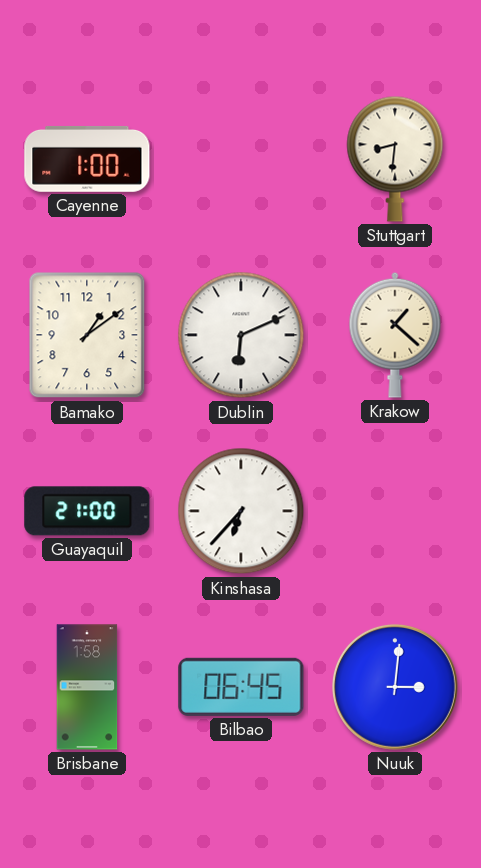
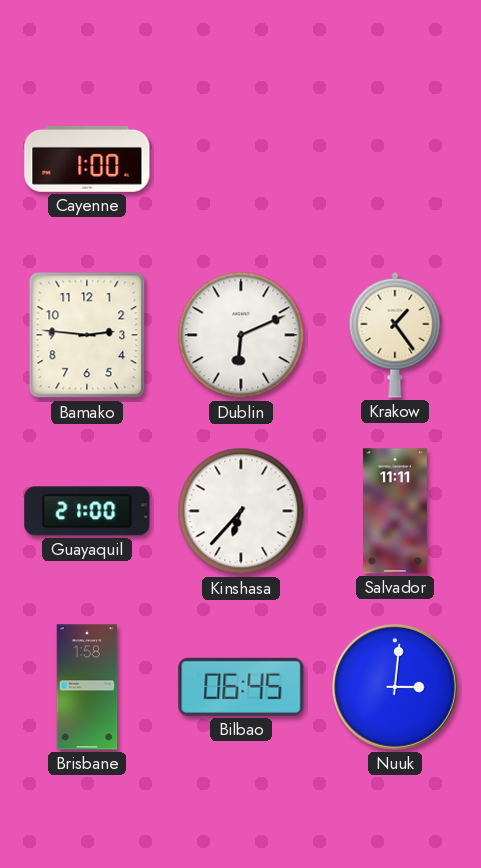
Stuttgart: 8:31 -> none (395, 159)
Bamako: 1:09 -> 2:46 (87, 335)
Krakow: 1:22 -> 1:24 (395, 335)
Salvador: none -> 11:11 (395, 511)
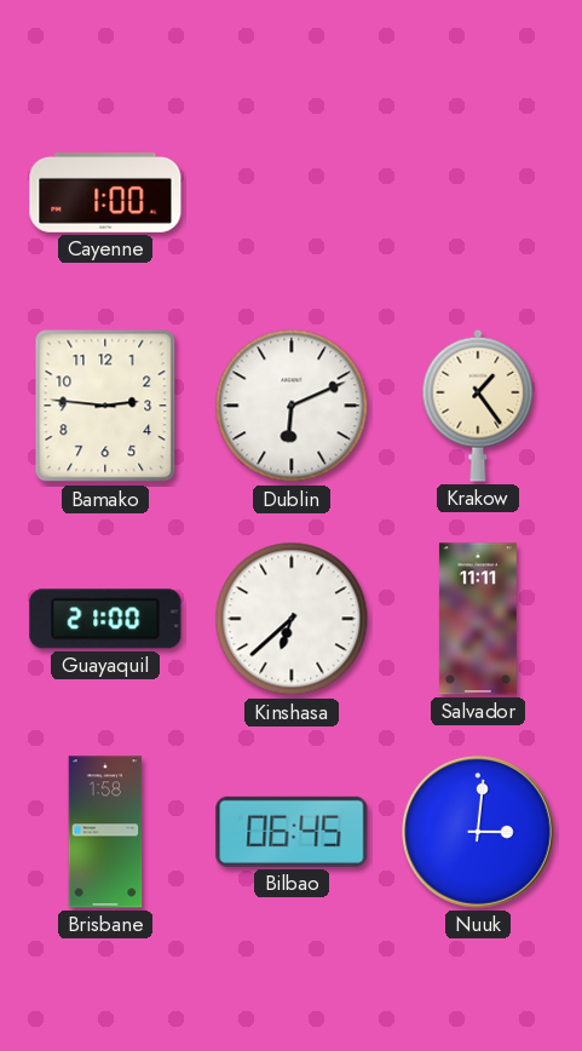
Kinshasa: 6:37 -> 6:38 (292, 619)
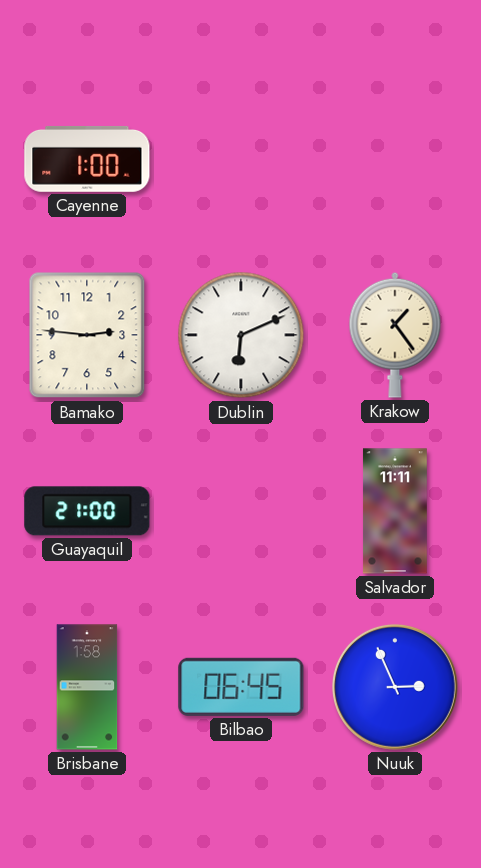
Kinshasa: 6:38 -> none (292, 619)
Nuuk: 3:01 -> 2:56 (395, 687)
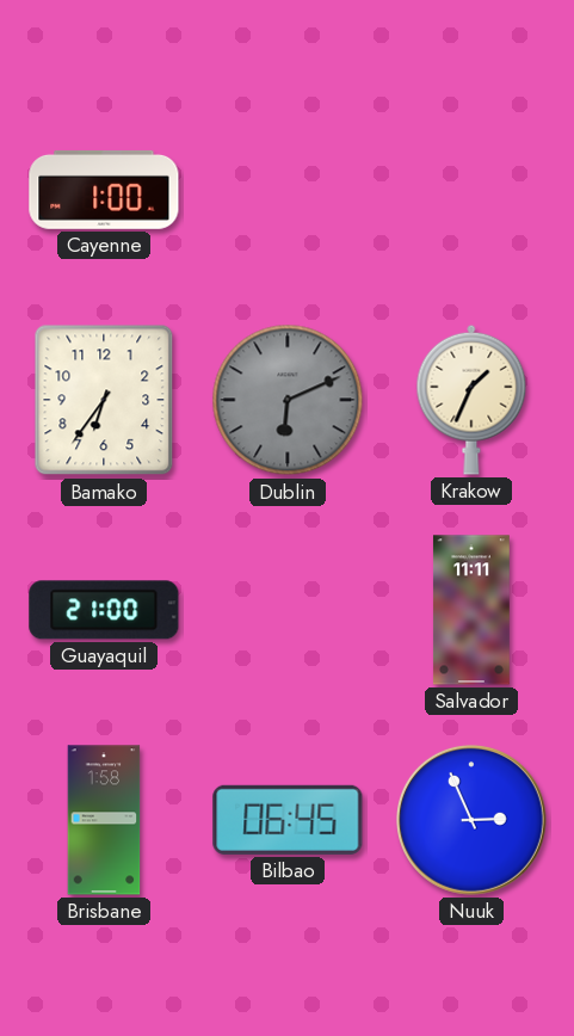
Bamako: 2:46 -> 6:36 (104, 400)
Dublin dial: white -> grey (288, 400)
Krakow: 1:24 -> 1:34 (471, 400)
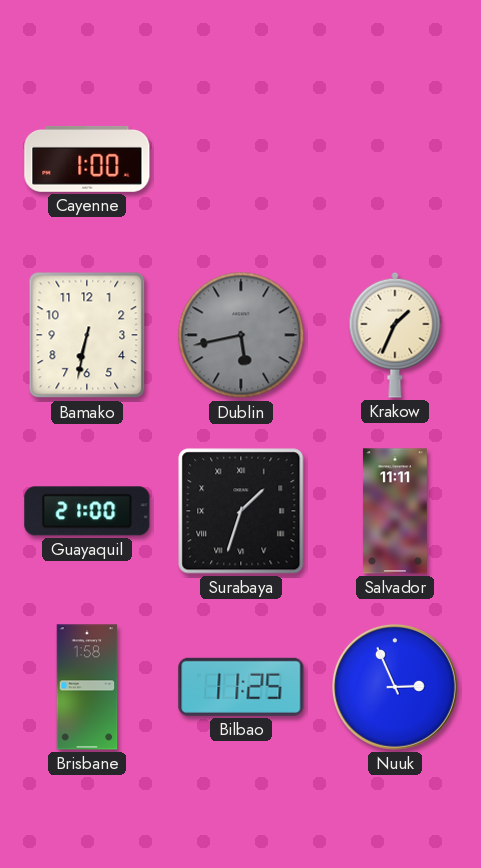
Bamako: 6:36 -> 6:32 (87, 335)
Dublin: 6:11 -> 5:43 (241, 335)
Surabaya: none -> 1:33 (241, 511)
Bilbao: 06:45 -> 11:25 (241, 687)
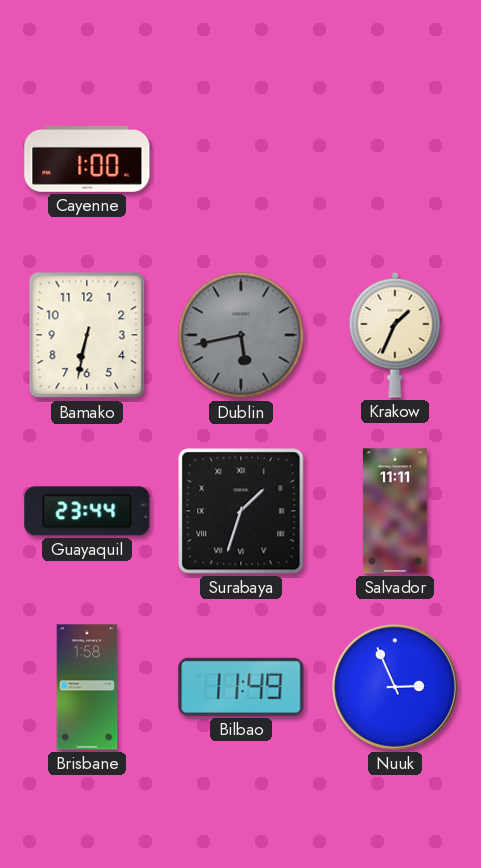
Guayaquil: 21:00 -> 23:44 (87, 511)
Bilbao: 11:25 -> 11:49 (241, 687)
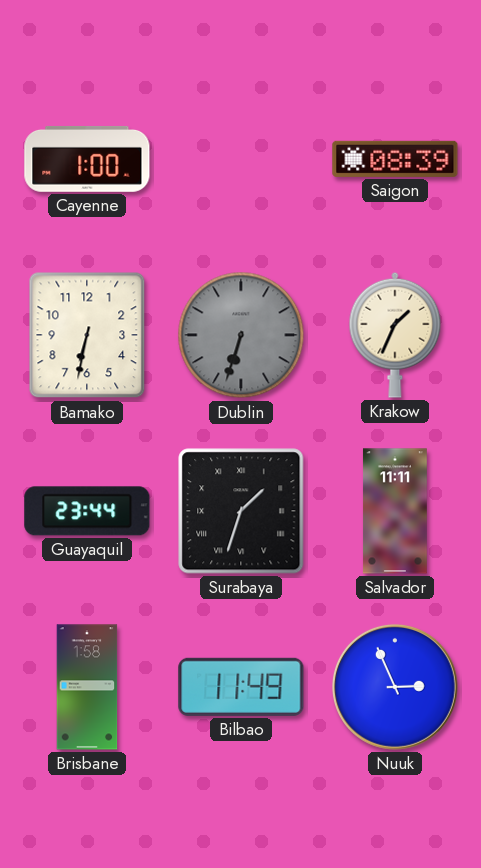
Saigon: none -> 08:39 (395, 159)
Dublin: 5:43 -> 6:33 (241, 335)
